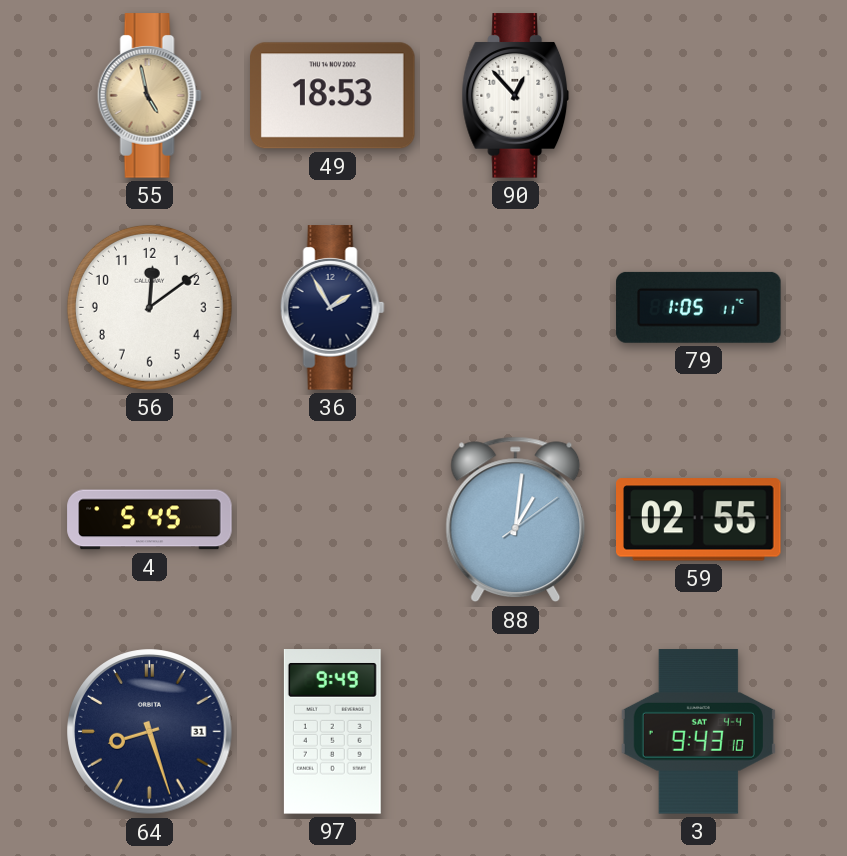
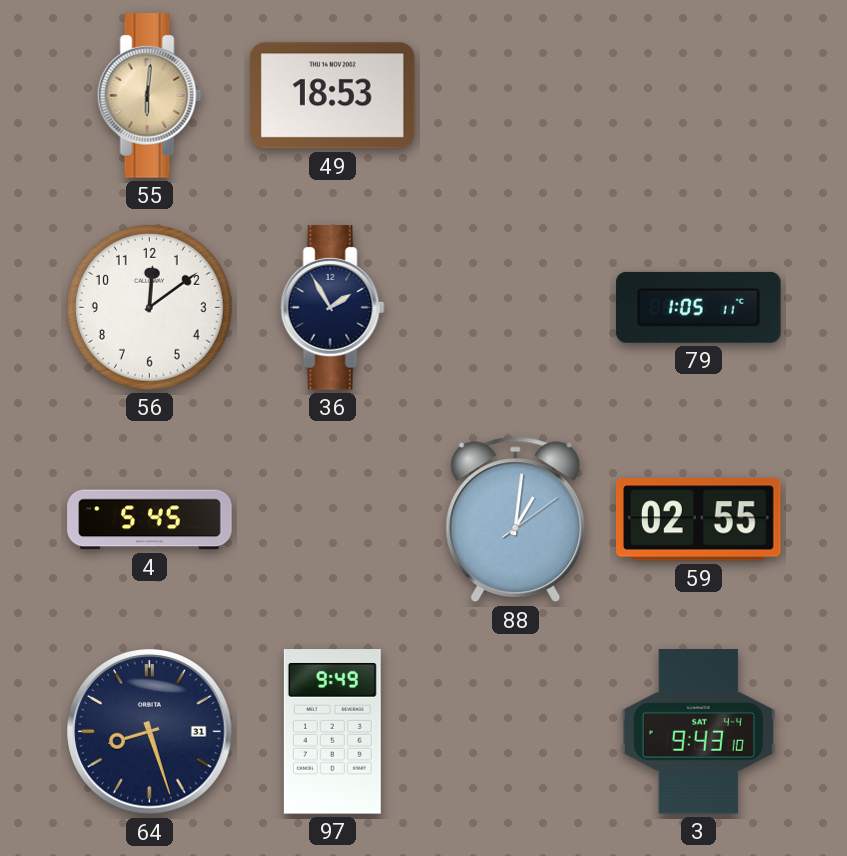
55: 4:58 -> 6:01 (149, 96)
90: 12:53 -> none (516, 96)
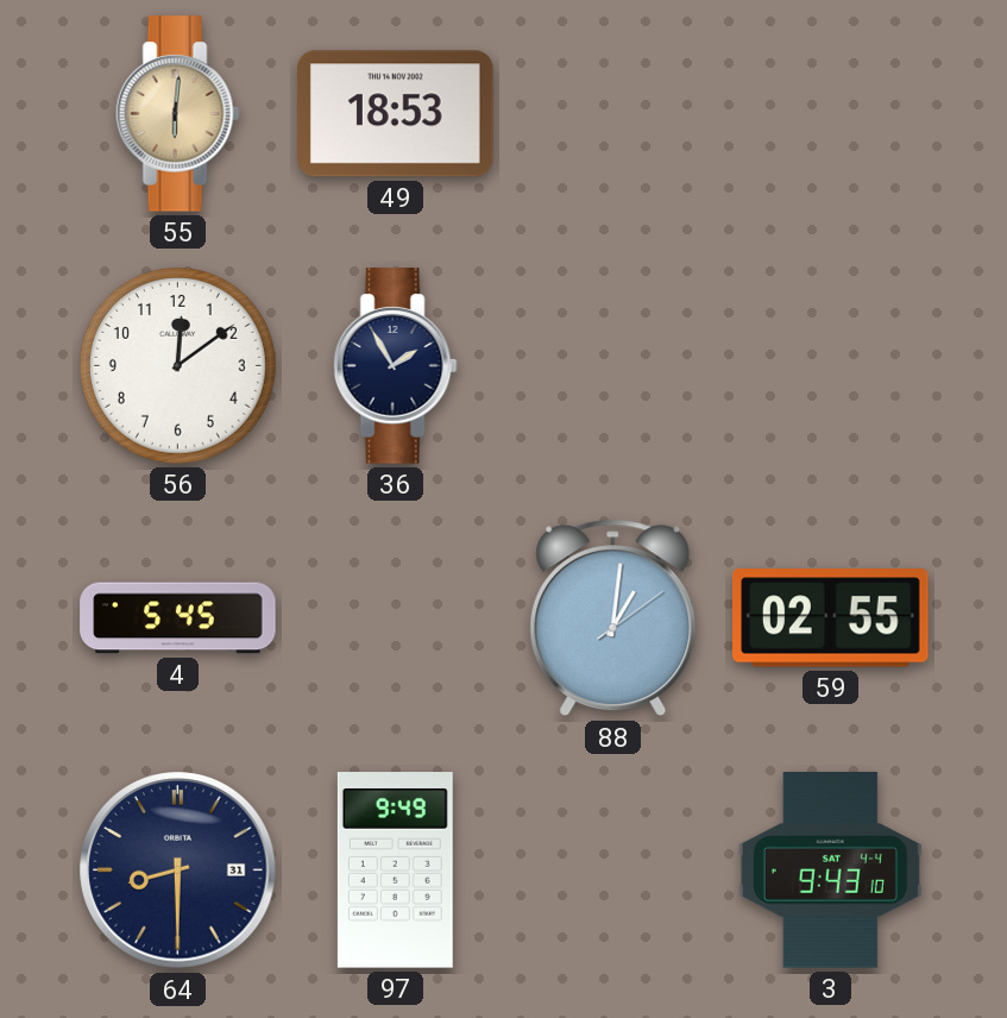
79: 1:05 -> none (699, 307)
64: 8:27 -> 8:30 (178, 871)
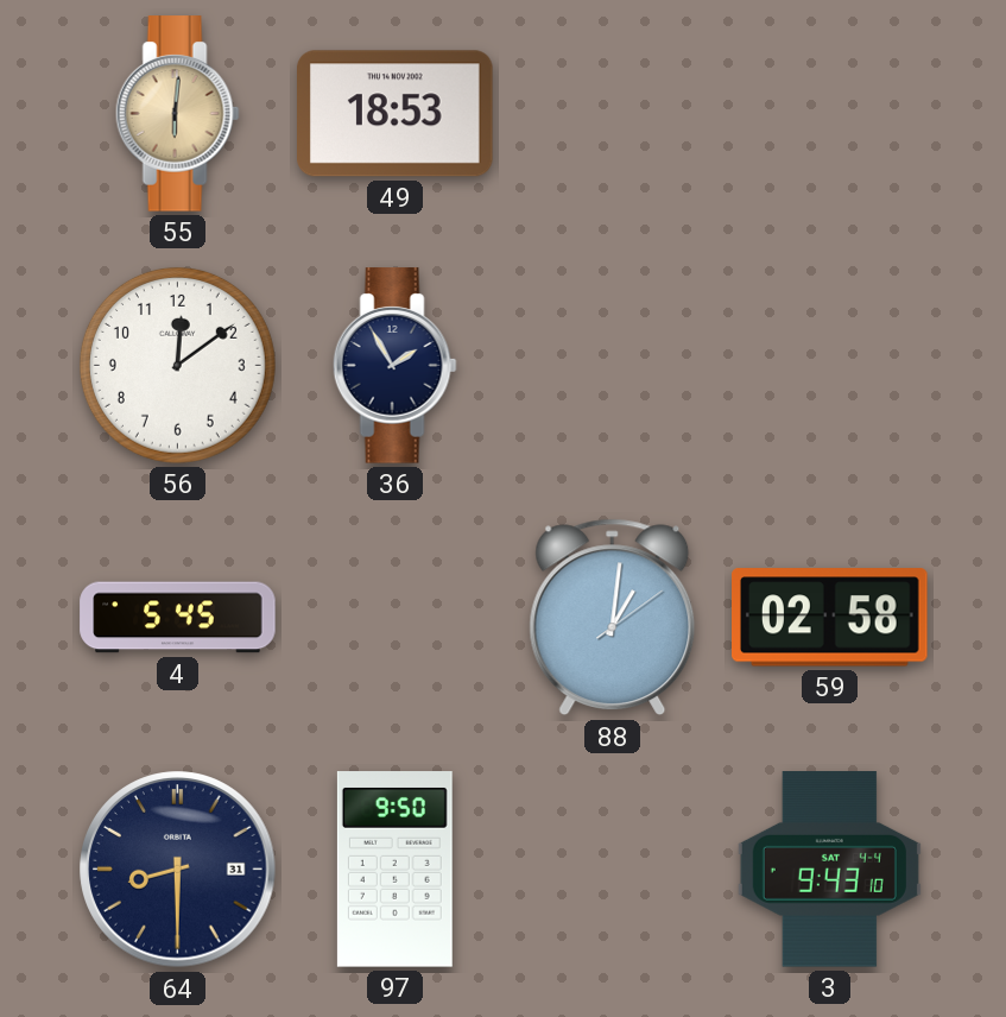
59: 02:55 -> 02:58 (830, 618)
97: 9:49 -> 9:50 (394, 870)
